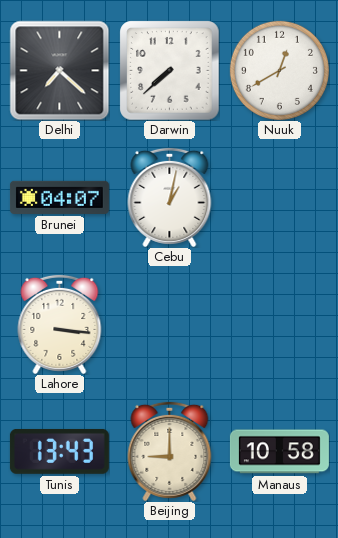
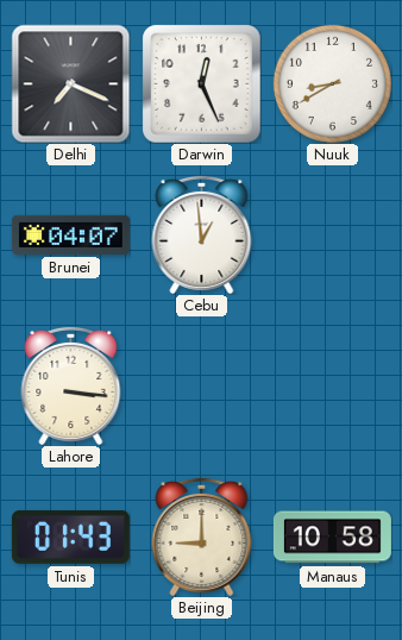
Delhi: 7:22 -> 7:19 (70, 83)
Darwin: 7:38 -> 12:26 (201, 83)
Nuuk: 12:40 -> 8:40 (332, 83)
Cebu: 1:02 -> 12:59 (202, 234)
Tunis: 13:43 -> 01:43 (70, 537)
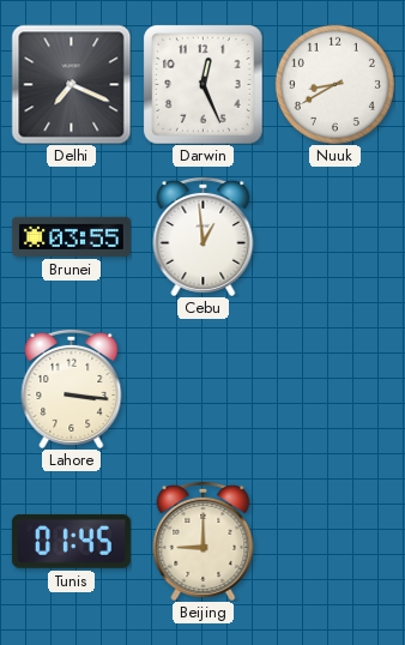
Brunei: 04:07 -> 03:55 (71, 236)
Tunis: 01:43 -> 01:45 (71, 541)
Manaus: 10:58 -> none (332, 538)
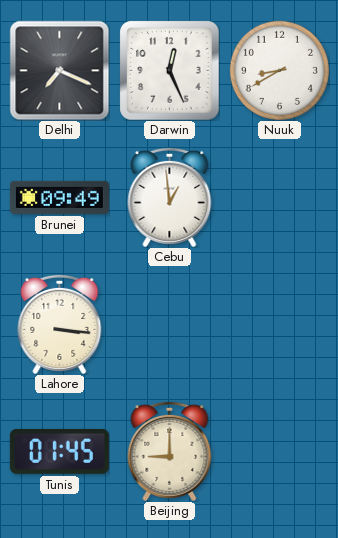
Brunei: 03:55 -> 09:49 (59, 197)
